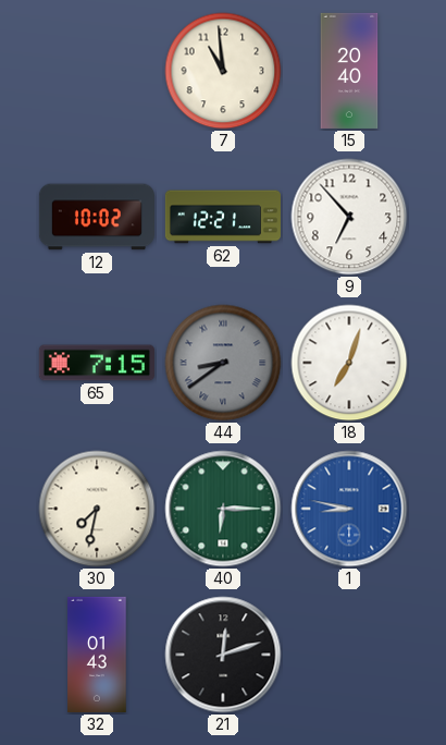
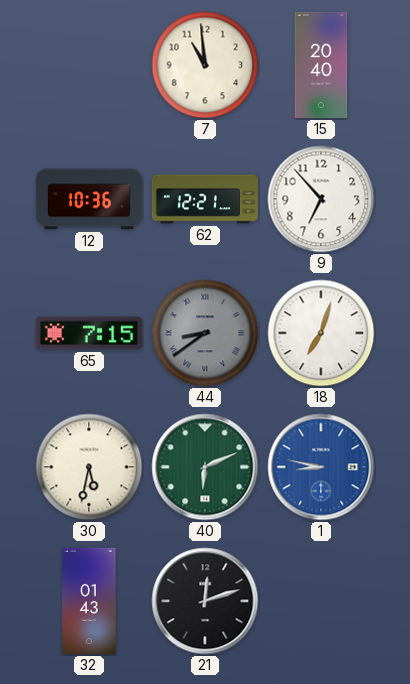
12: 10:02 -> 10:36 (89, 199)
30: 7:32 -> 5:32 (89, 467)
40: 6:15 -> 6:11 (205, 467)
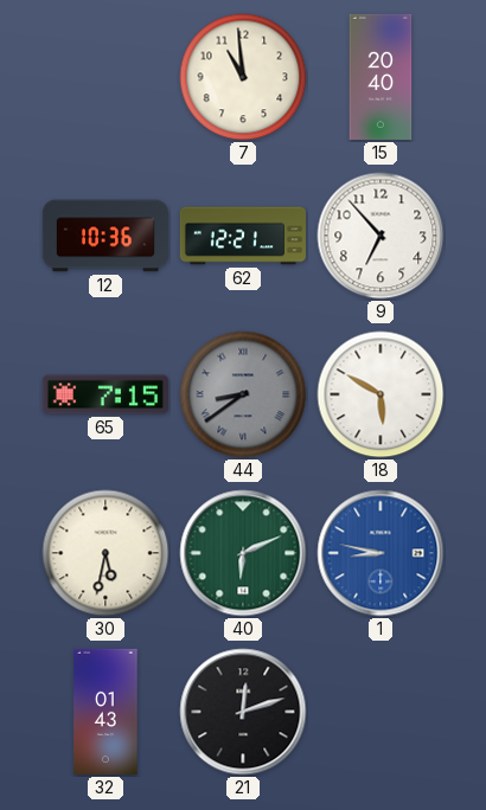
18: 7:03 -> 5:50 (381, 394)
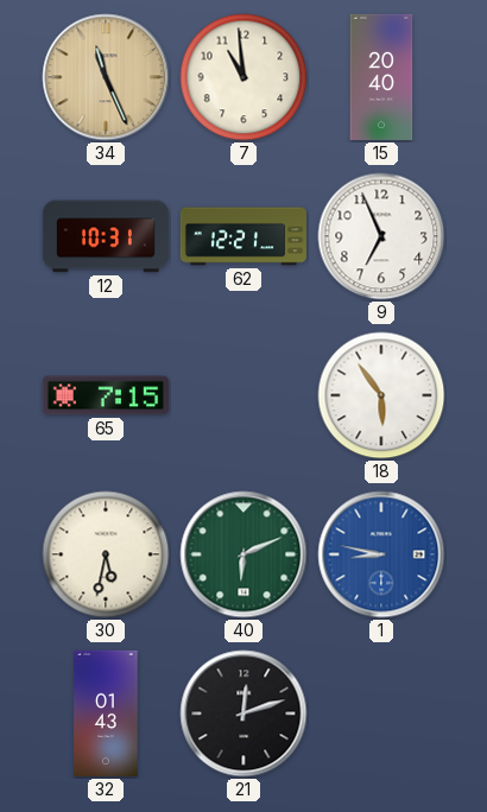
34: none -> 11:26 (106, 77)
12: 10:36 -> 10:31 (106, 236)
9: 6:53 -> 6:56 (381, 236)
44: 8:39 -> none (243, 394)
18: 5:50 -> 5:54 (381, 395)
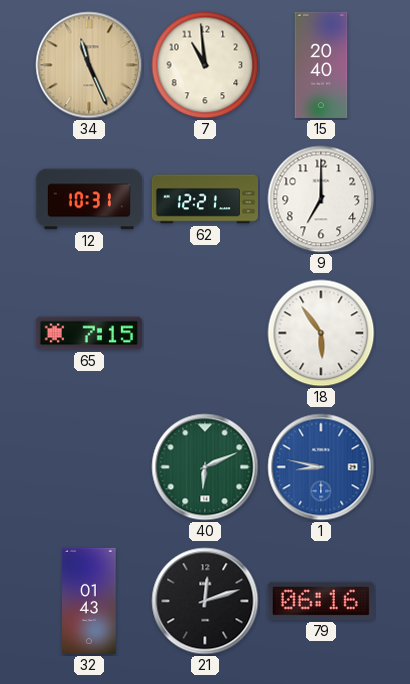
9: 6:56 -> 7:00 (321, 199)
30: 5:32 -> none (106, 554)
79: none -> 06:16 (321, 601)
